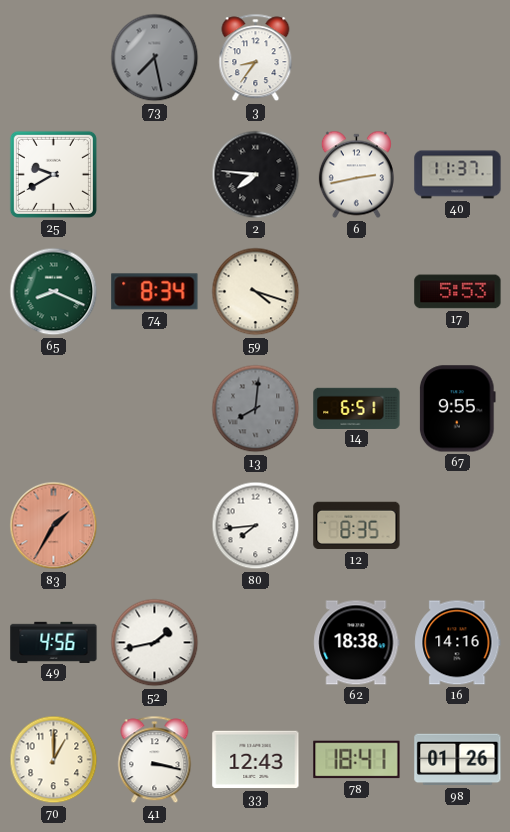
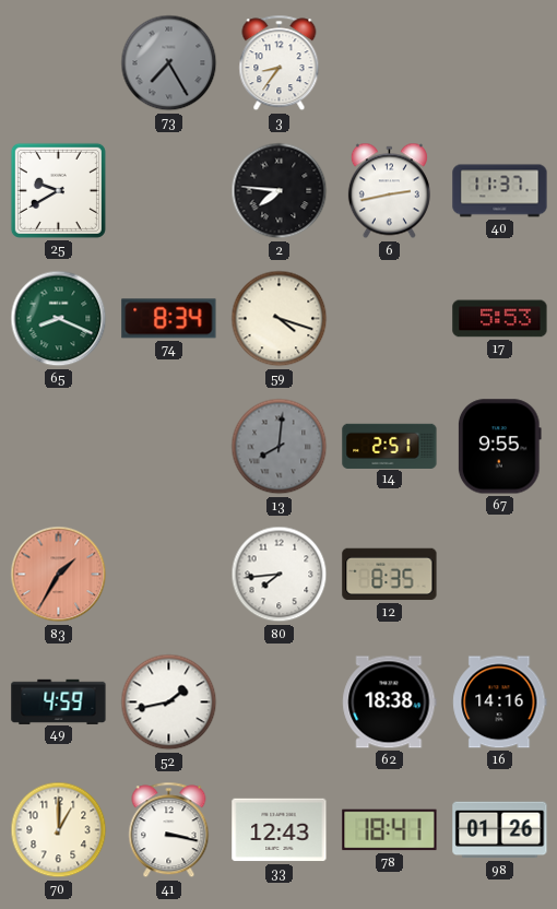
73: 7:28 -> 7:25 (169, 63)
14: 6:51 -> 2:51 (390, 446)
49: 4:56 -> 4:59 (59, 701)
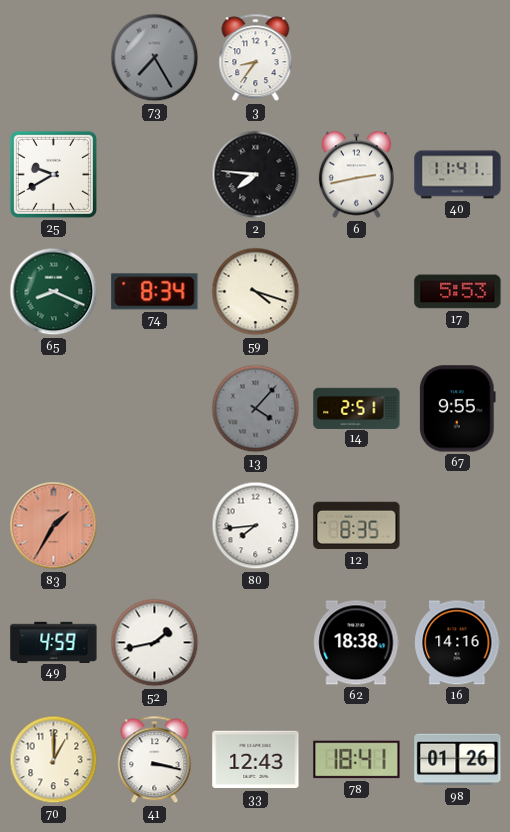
40: 11:37 -> 11:41 (458, 175)
13: 8:01 -> 4:07 (256, 409)
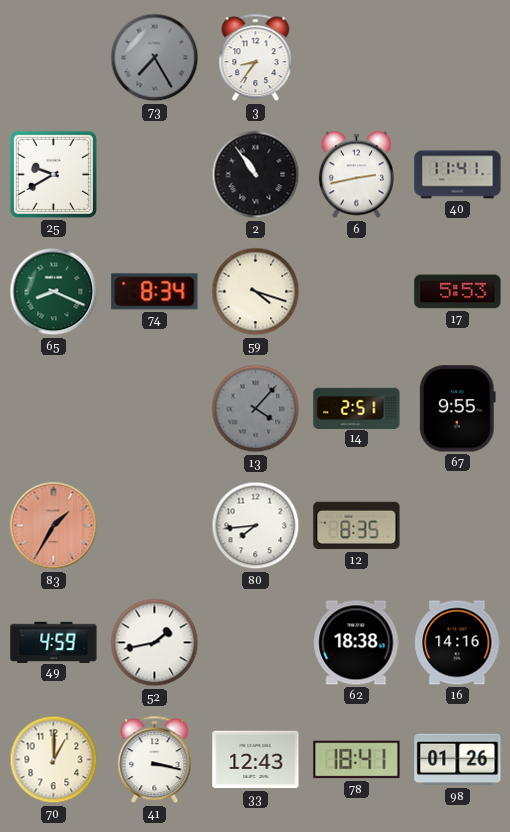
2: 7:46 -> 10:54 (256, 175)
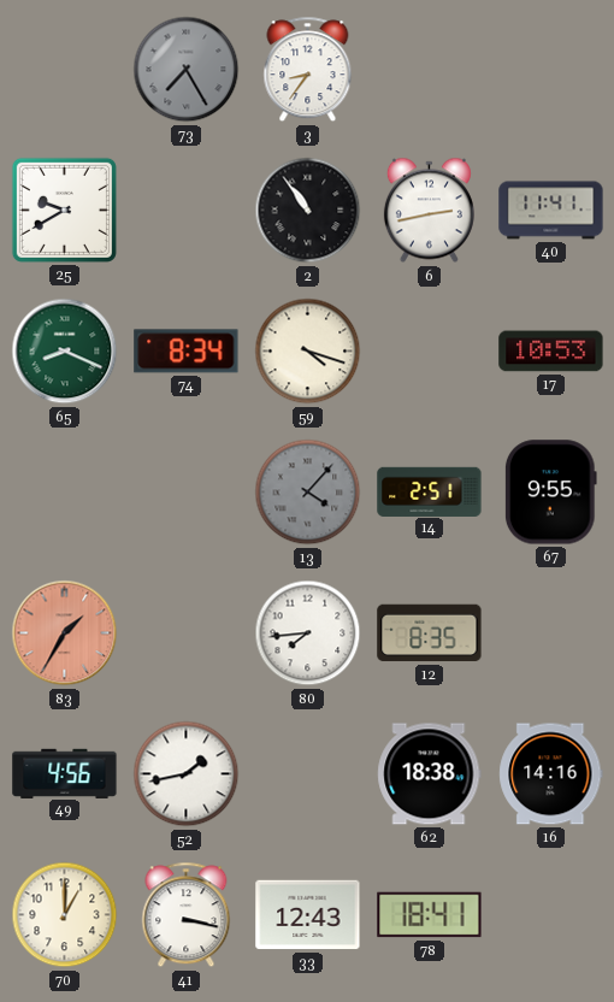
17: 5:53 -> 10:53 (551, 352)
49: 4:59 -> 4:56 (65, 773)
98: 01:26 -> none (458, 760)
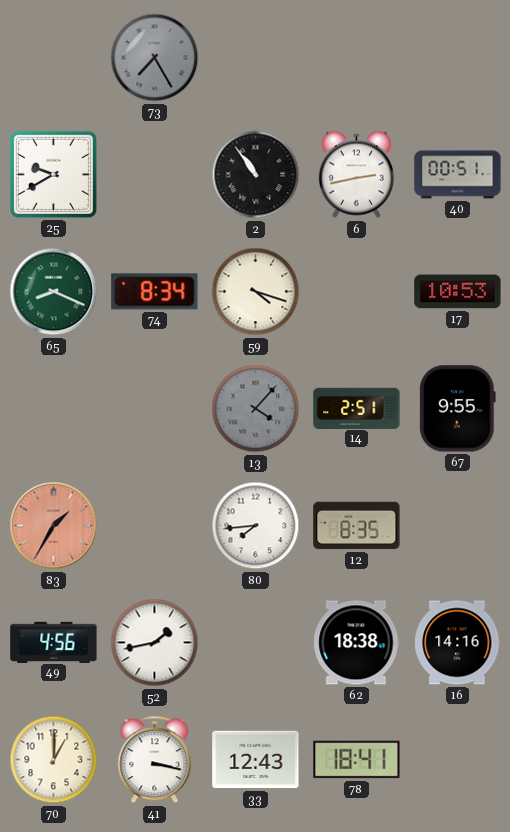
3: 8:36 -> none (308, 70)
40: 11:41 -> 00:51 (458, 175)
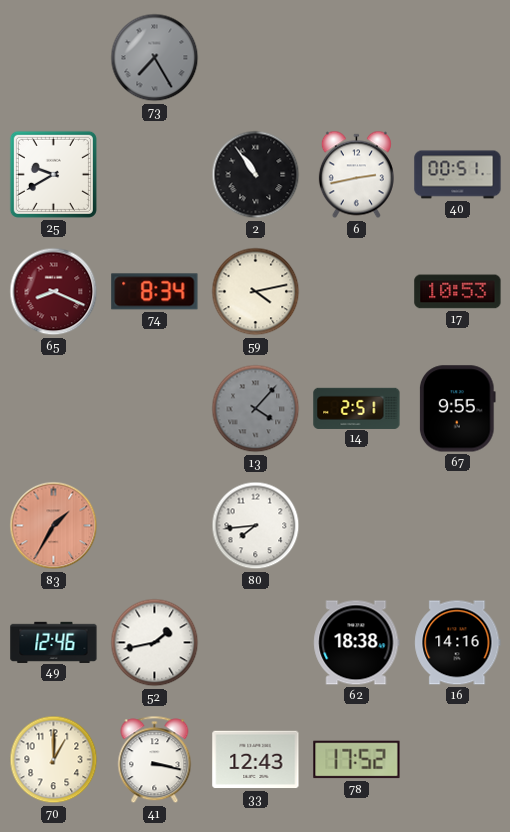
65 dial: green -> burgundy (54, 292)
59: 4:18 -> 4:13 (256, 292)
12: 8:35 -> none (357, 526)
49: 4:56 -> 12:46 (54, 642)
78: 18:41 -> 17:52 (357, 760)
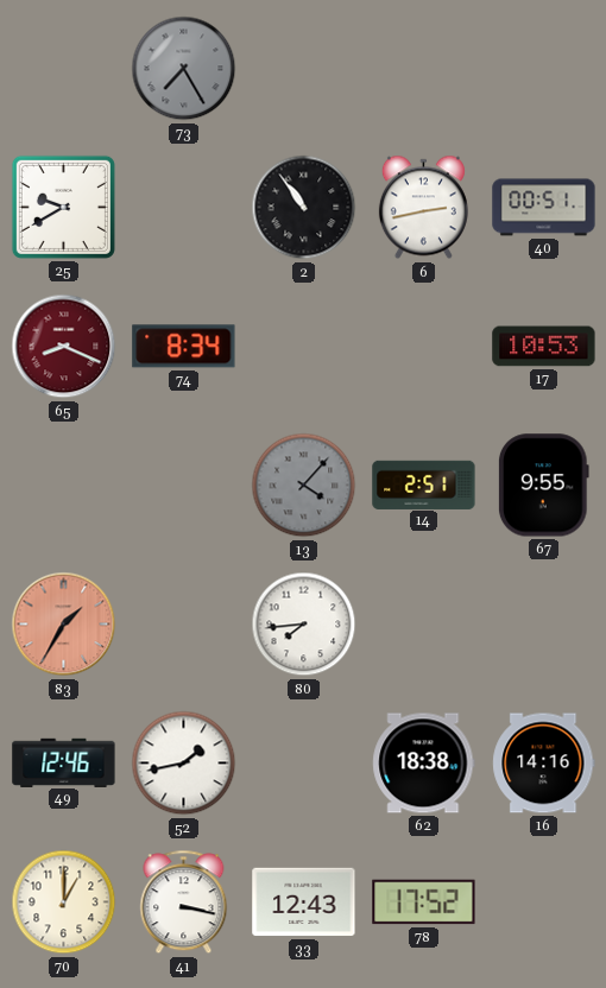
59: 4:13 -> none (256, 292)
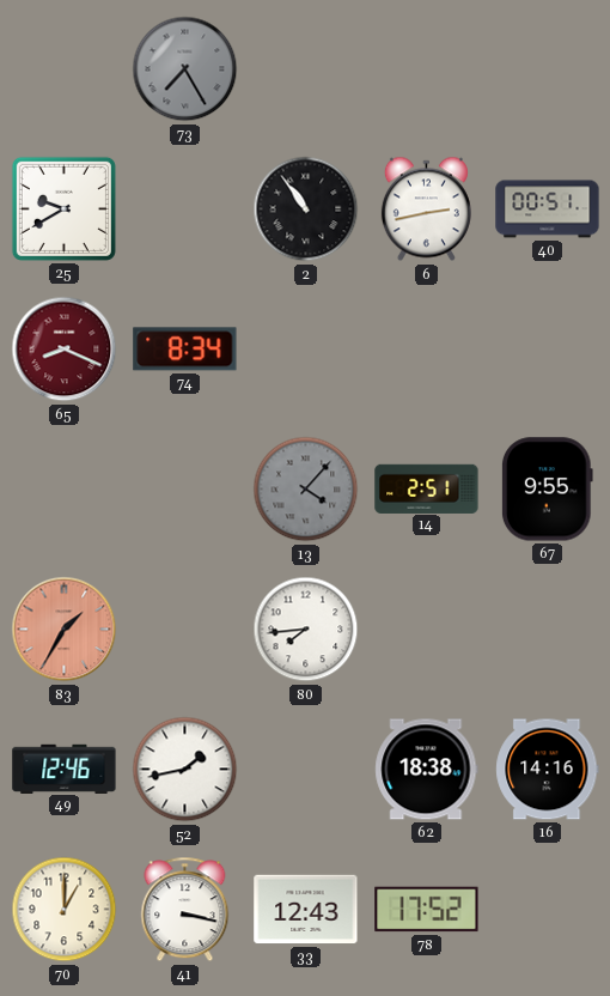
17: 10:53 -> none (544, 347)
